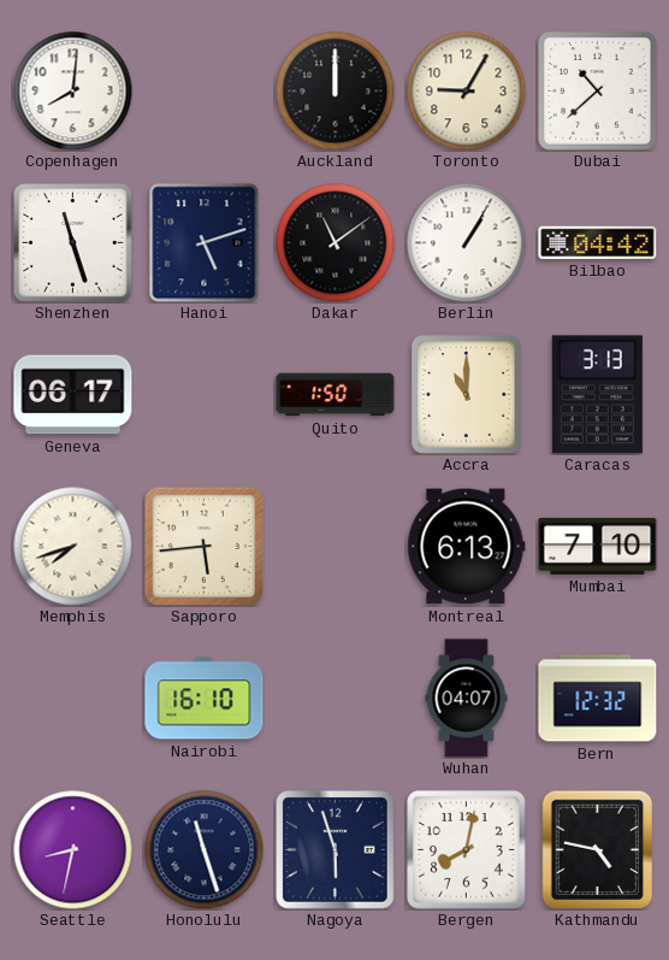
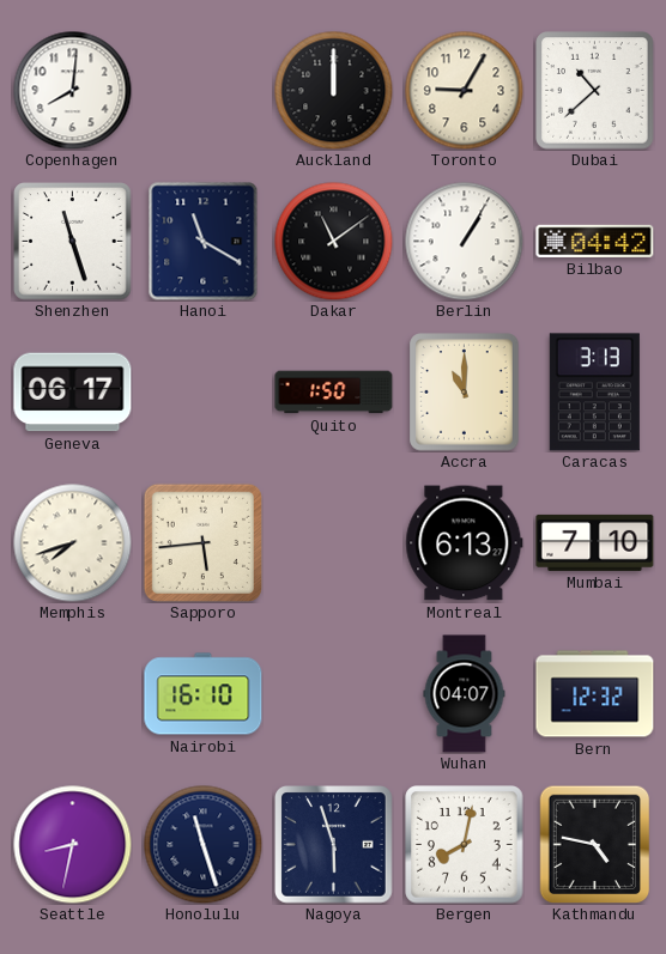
Hanoi: 5:12 -> 11:20 (204, 242)
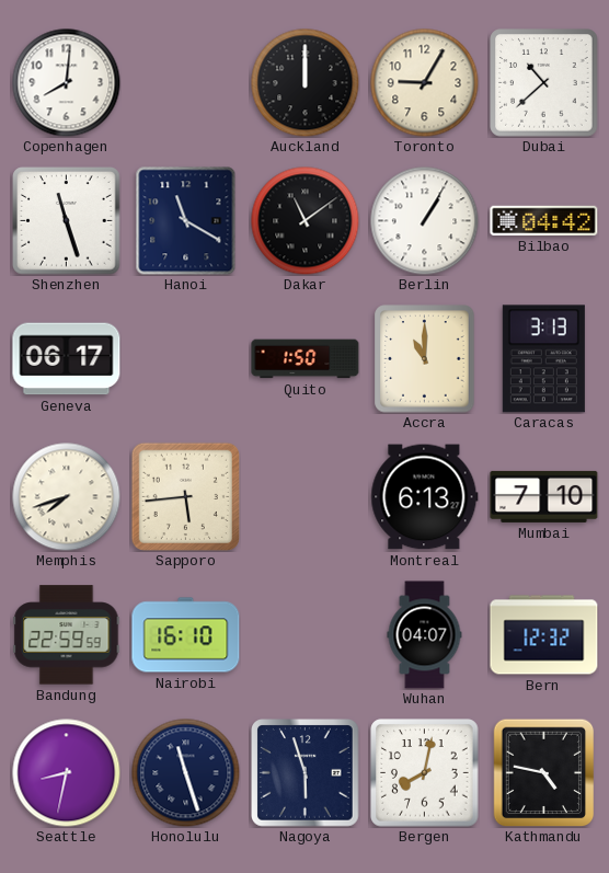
Bandung: none -> 22:59 (67, 635)
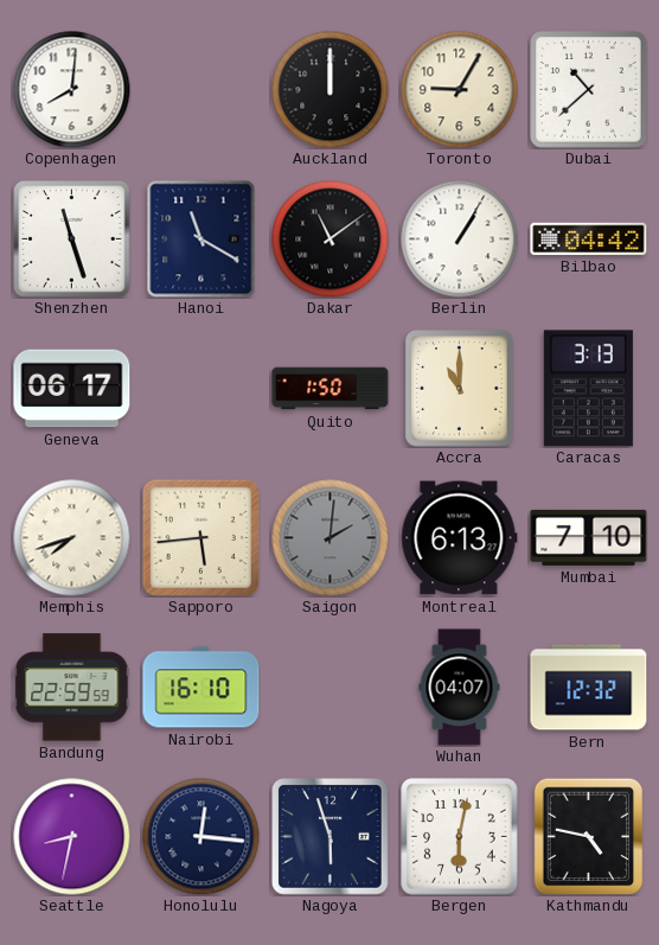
Saigon: none -> 2:01 (331, 538)
Honolulu: 11:27 -> 12:16 (201, 837)
Bergen: 8:02 -> 6:02 (460, 837)
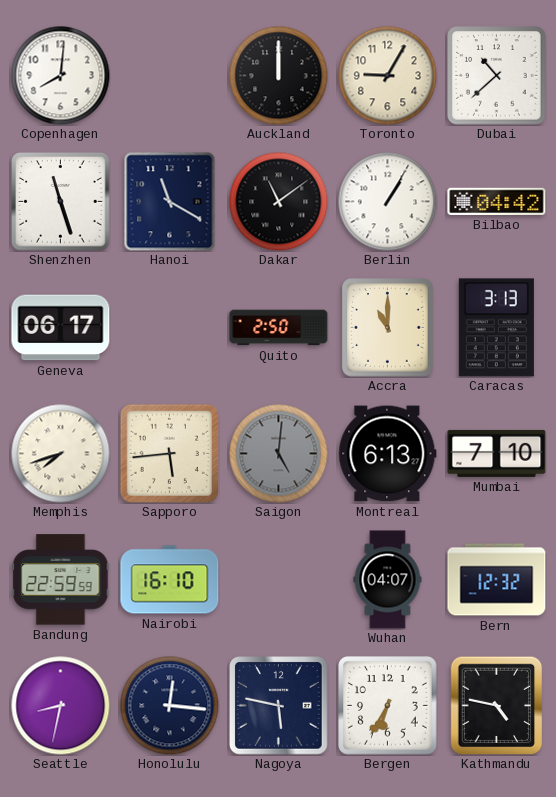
Quito: 1:50 -> 2:50 (279, 328)
Saigon: 2:01 -> 5:01 (279, 454)
Nagoya: 5:57 -> 5:47 (279, 706)
Bergen: 6:02 -> 6:35 (388, 706)
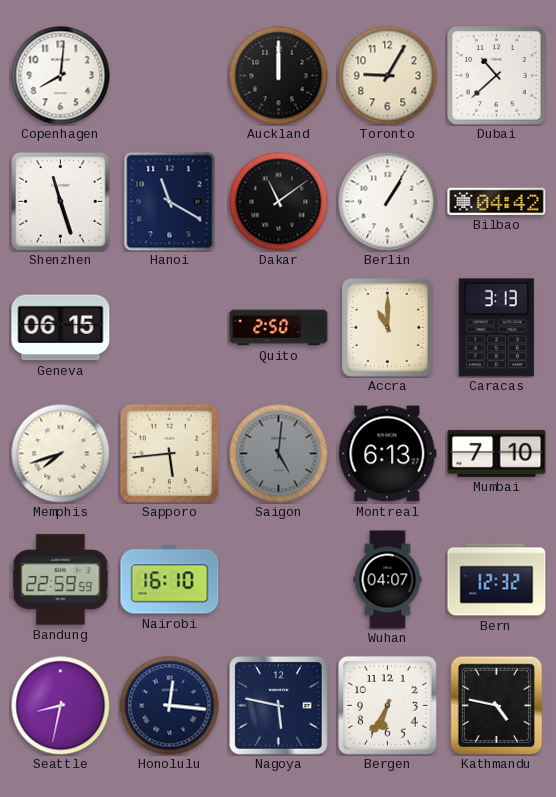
Geneva: 06:17 -> 06:15 (61, 328)
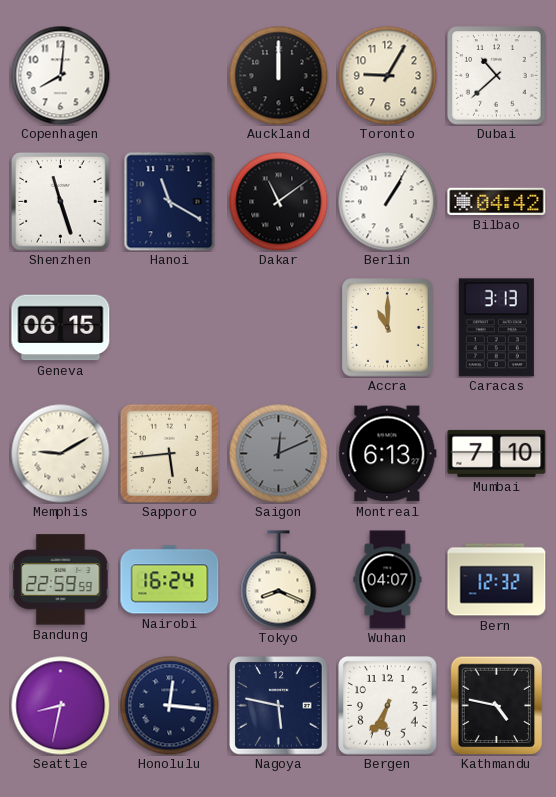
Quito: 2:50 -> none (279, 328)
Memphis: 7:42 -> 9:10 (61, 454)
Saigon: 5:01 -> 12:11 (279, 454)
Nairobi: 16:10 -> 16:24 (170, 580)
Tokyo: none -> 8:19 (279, 580)
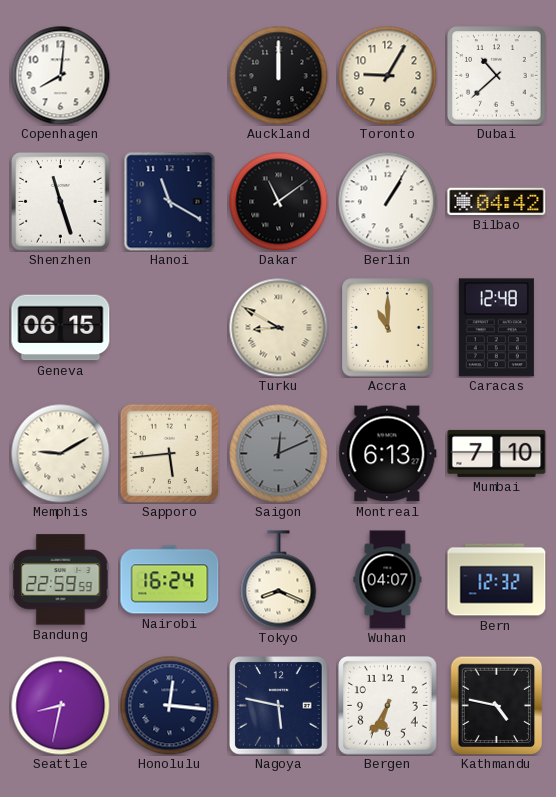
Turku: none -> 8:50 (279, 328)
Caracas: 3:13 -> 12:48 (496, 328)
